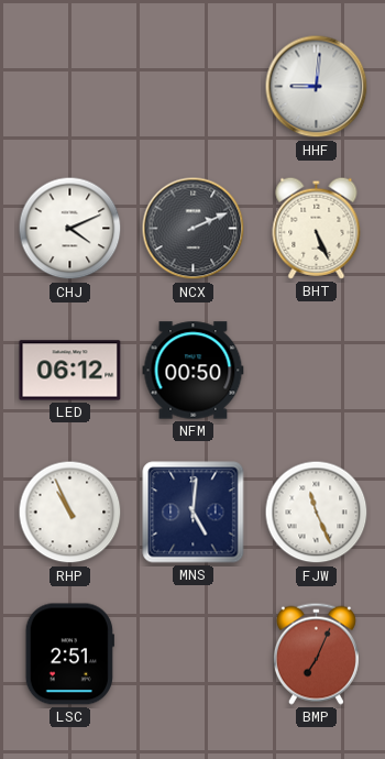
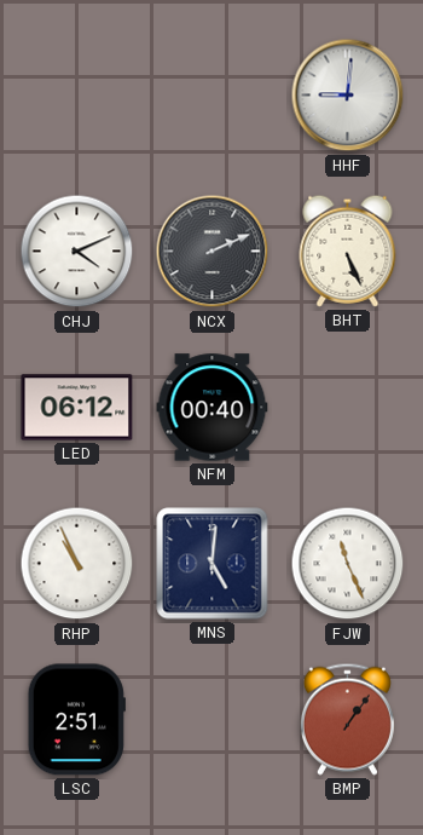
NFM: 00:50 -> 00:40 (213, 408)
BMP: 7:04 -> 1:06 (347, 719)
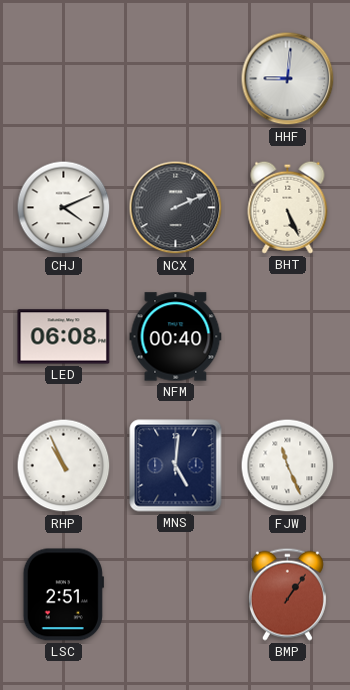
LED: 06:12 -> 06:08 (64, 337)
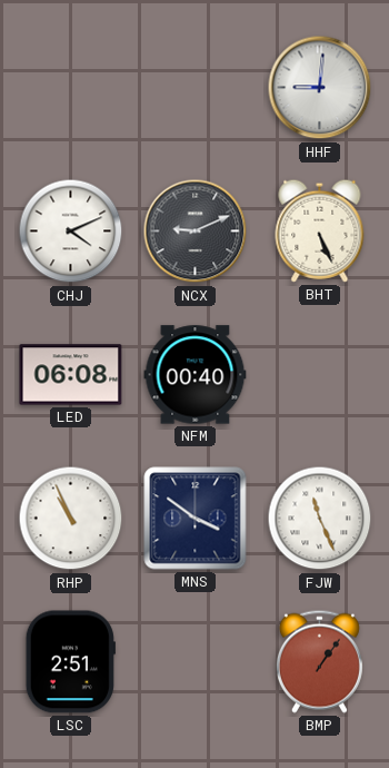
NCX: 2:11 -> 9:11 (196, 232)
MNS: 5:01 -> 3:51 (196, 519)
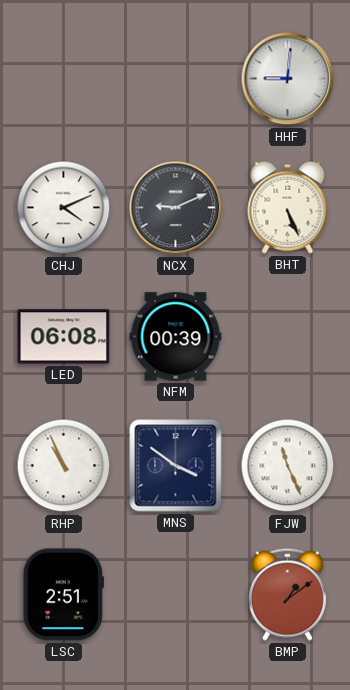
NFM: 00:40 -> 00:39 (176, 337)
BMP: 1:06 -> 1:09 (287, 594)
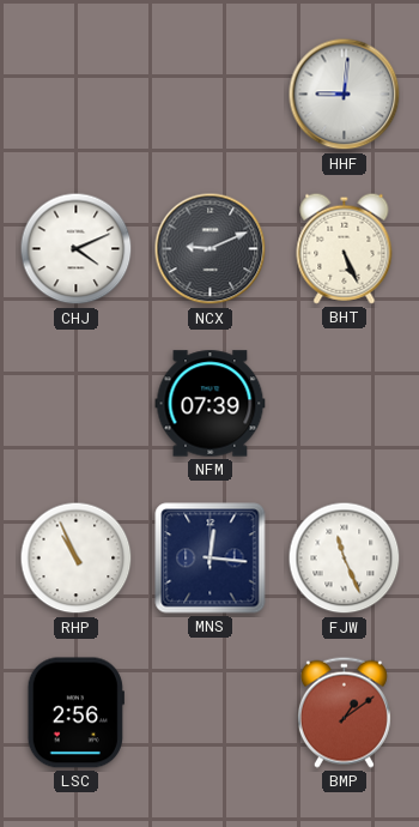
LED: 06:08 -> none (64, 337)
NFM: 00:39 -> 07:39 (211, 404)
MNS: 3:51 -> 12:16 (211, 559)
LSC: 2:51 -> 2:56 (75, 713)
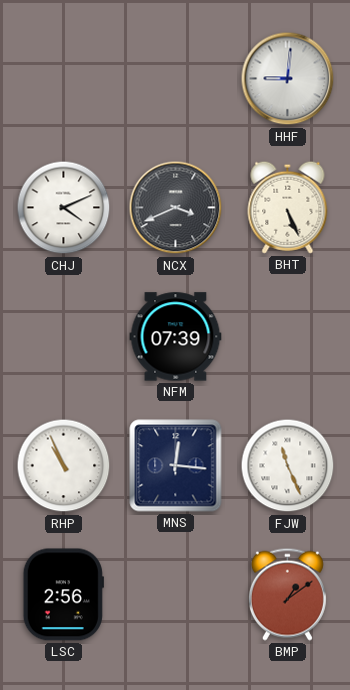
NCX: 9:11 -> 3:41 (176, 208)
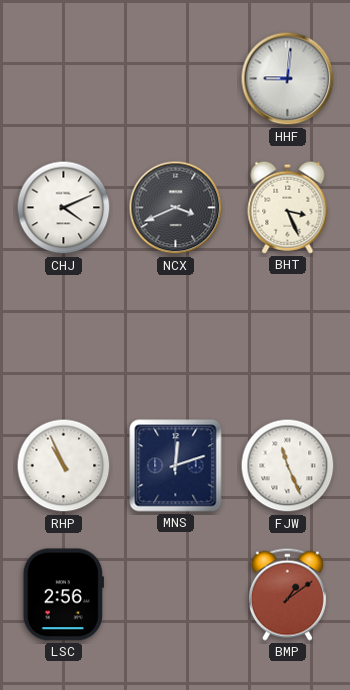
BHT: 5:26 -> 3:26 (288, 207)
NFM: 07:39 -> none (176, 337)
MNS: 12:16 -> 12:12 (176, 466)
